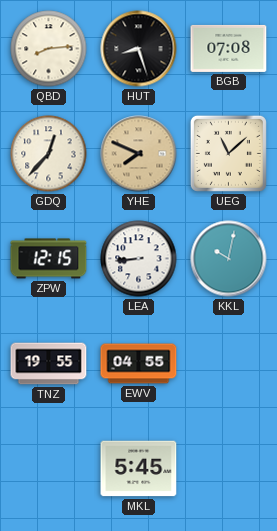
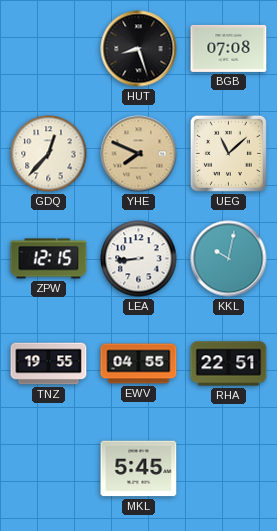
QBD: 8:14 -> none (49, 49)
RHA: none -> 22:51 (229, 364)
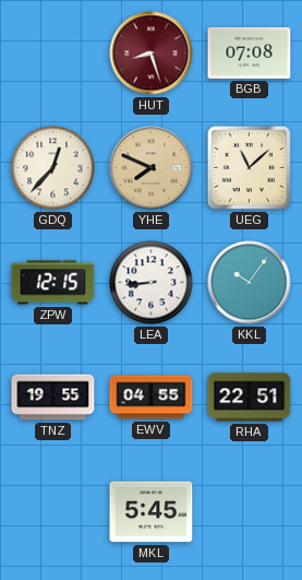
HUT dial: black -> burgundy (152, 54)
KKL: 10:02 -> 10:06 (250, 283)
